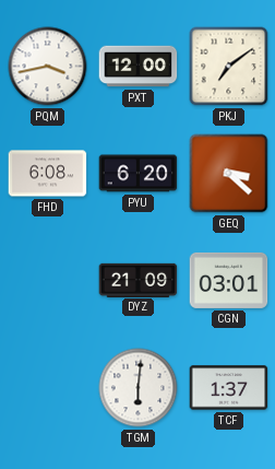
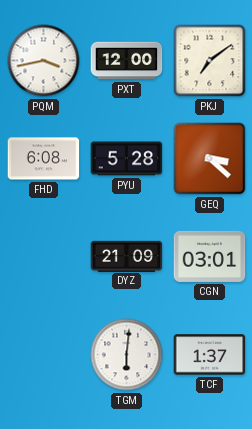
PYU: 6:20 -> 5:28 (127, 159)
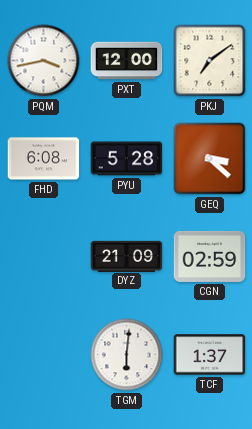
CGN: 03:01 -> 02:59 (210, 256)
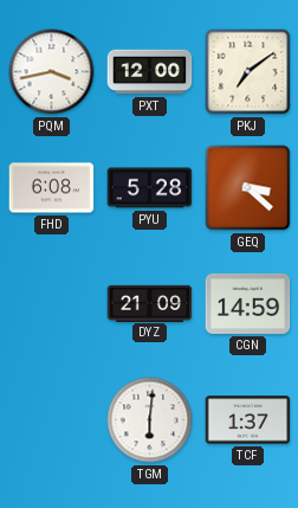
CGN: 02:59 -> 14:59 (248, 303)
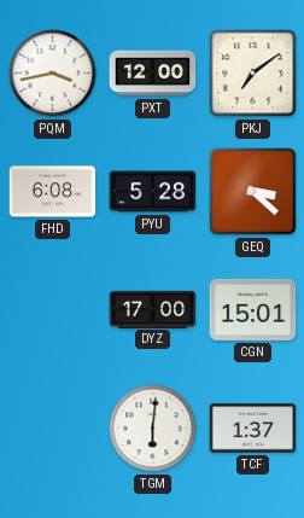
DYZ: 21:09 -> 17:00 (153, 309)
CGN: 14:59 -> 15:01 (253, 309)
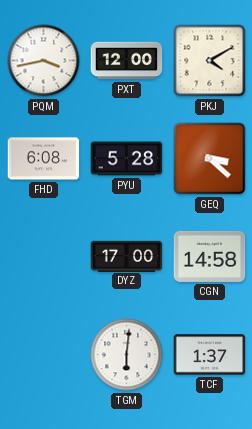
PKJ: 7:09 -> 4:10 (210, 61)
CGN: 15:01 -> 14:58 (210, 256)
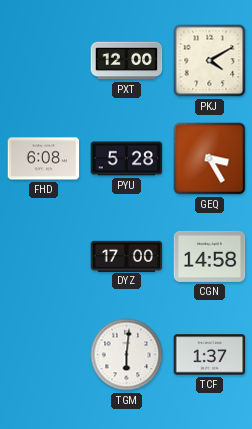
PQM: 3:43 -> none (44, 61)
GEQ: 3:22 -> 3:25 (210, 159)
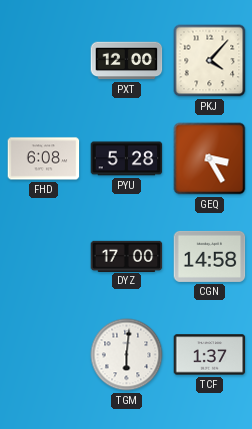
PKJ: 4:10 -> 4:07 (210, 61)
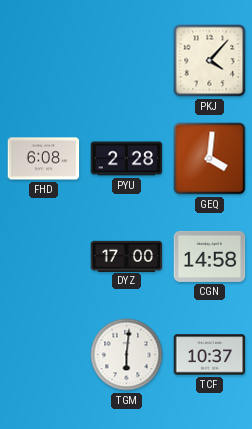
PXT: 12:00 -> none (127, 61)
PYU: 5:28 -> 2:28 (127, 159)
GEQ: 3:25 -> 4:01 (210, 159)
TCF: 1:37 -> 10:37 (210, 355)
